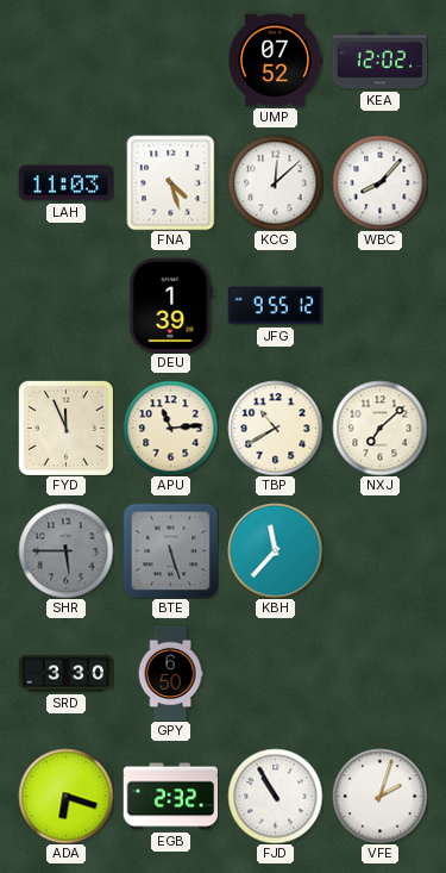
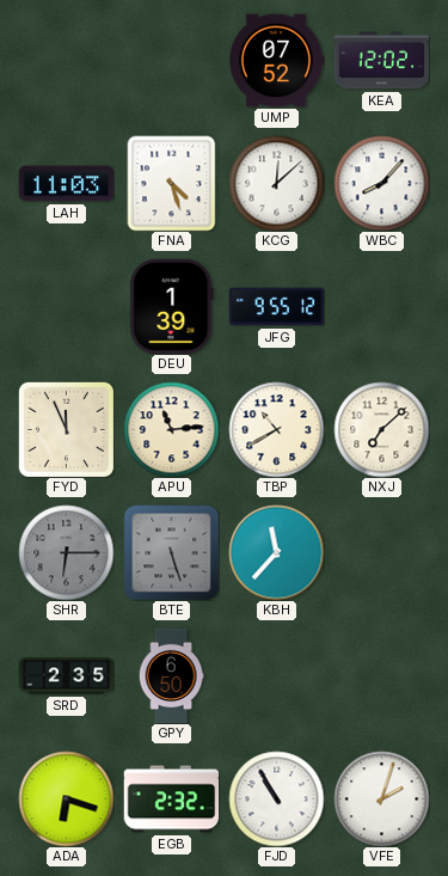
SHR: 5:45 -> 6:15 (66, 552)
SRD: 3:30 -> 2:35 (66, 676)
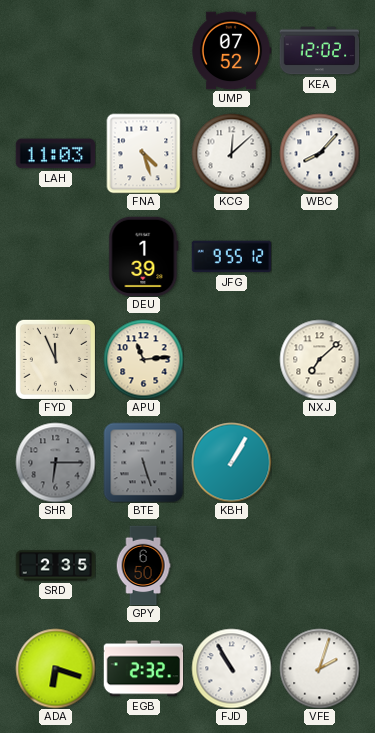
TBP: 10:40 -> none (276, 429)
KBH: 11:37 -> 1:05 (231, 462)
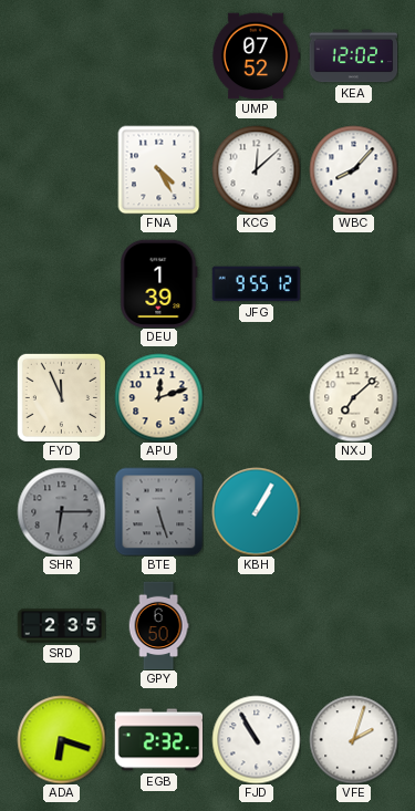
LAH: 11:03 -> none (55, 154)
FNA: 4:27 -> 4:25 (159, 169)
APU: 11:14 -> 12:12 (158, 397)
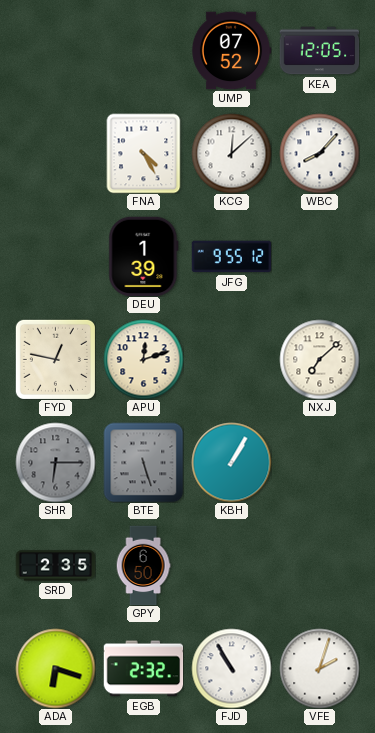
KEA: 12:02 -> 12:05 (319, 51)
FYD: 11:56 -> 12:47 (55, 359)
